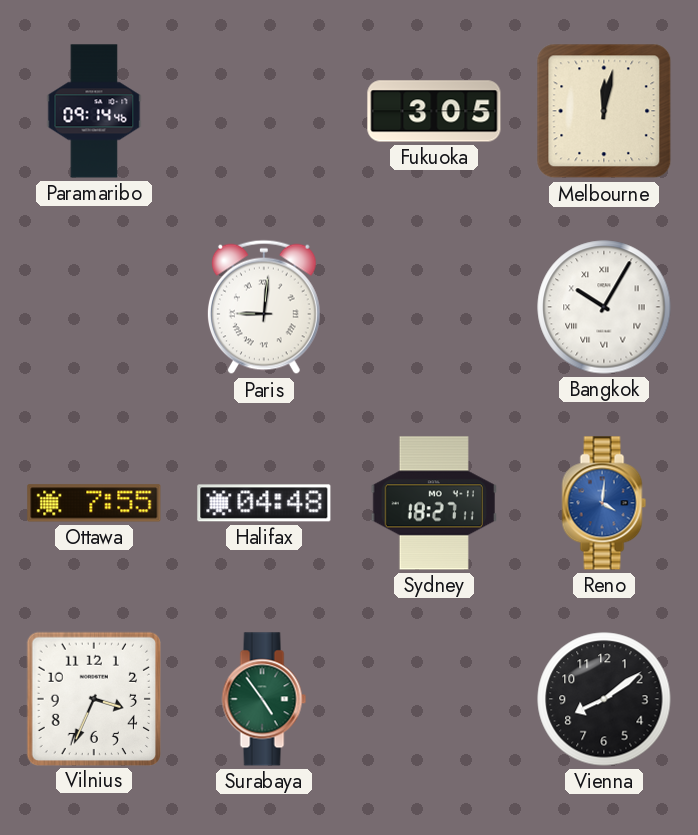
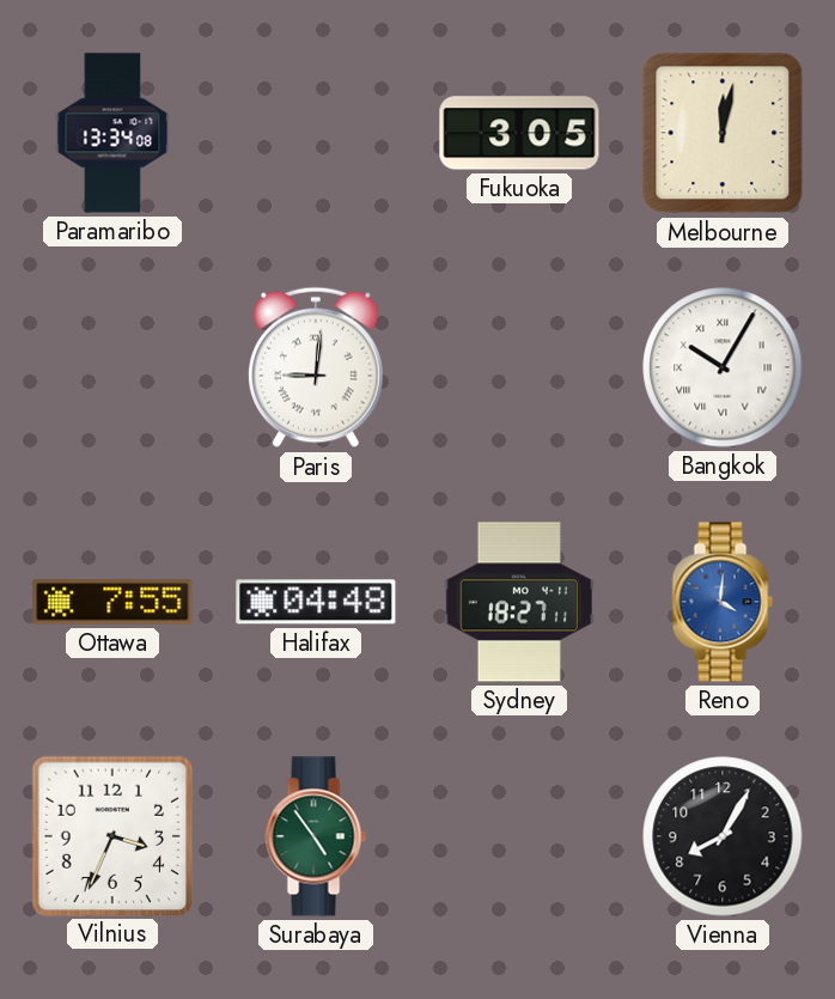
Paramaribo: 09:14 -> 13:34 (112, 133)
Vienna: 8:09 -> 8:05 (723, 836)
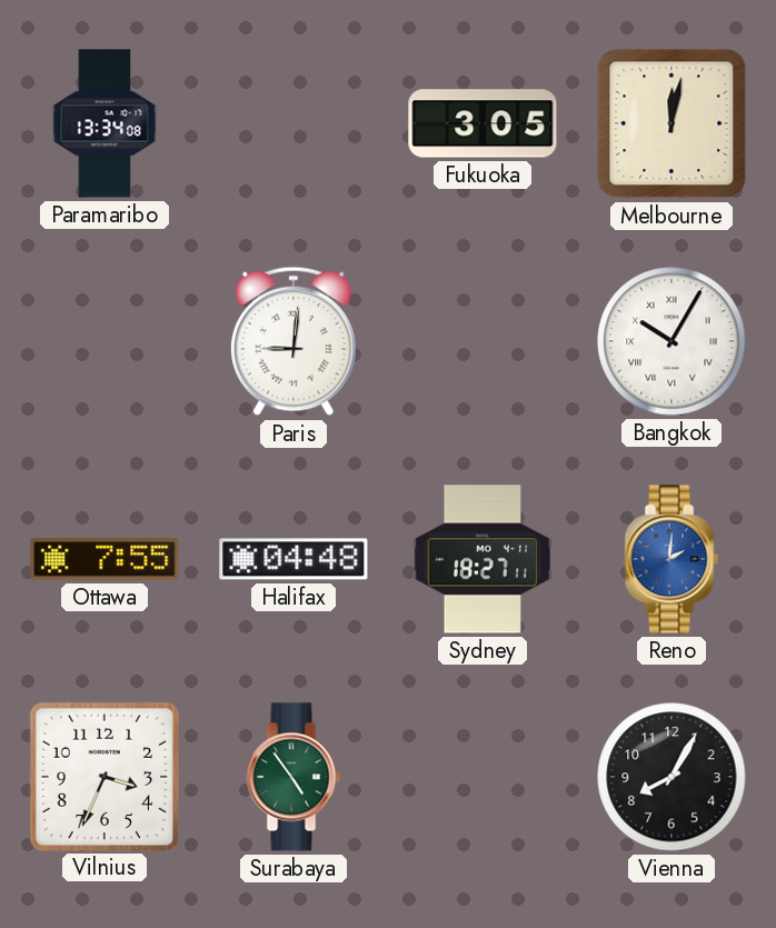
Reno: 4:01 -> 2:01 (671, 559)
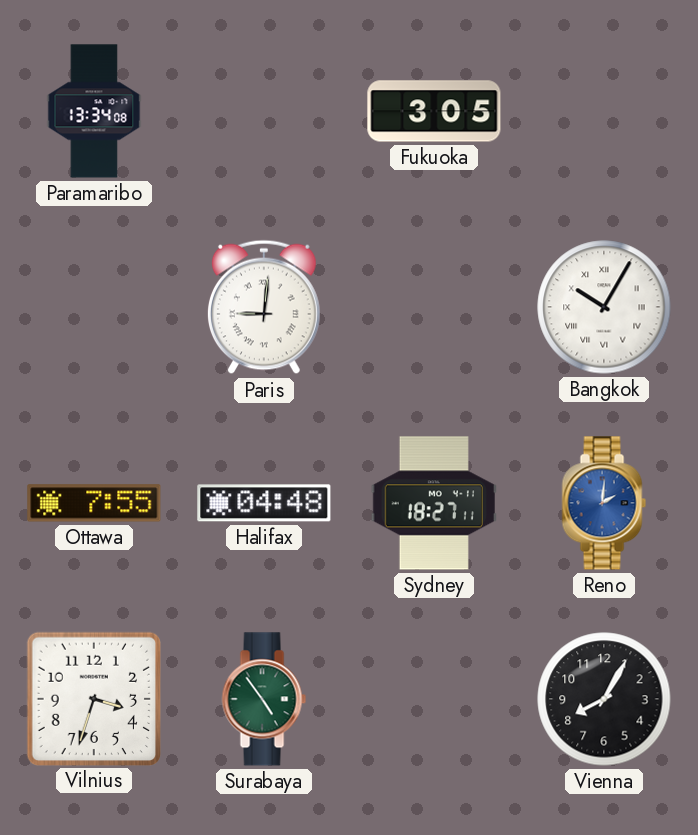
Melbourne: 12:02 -> none (671, 123)
Vilnius: 3:34 -> 3:33 (93, 698)
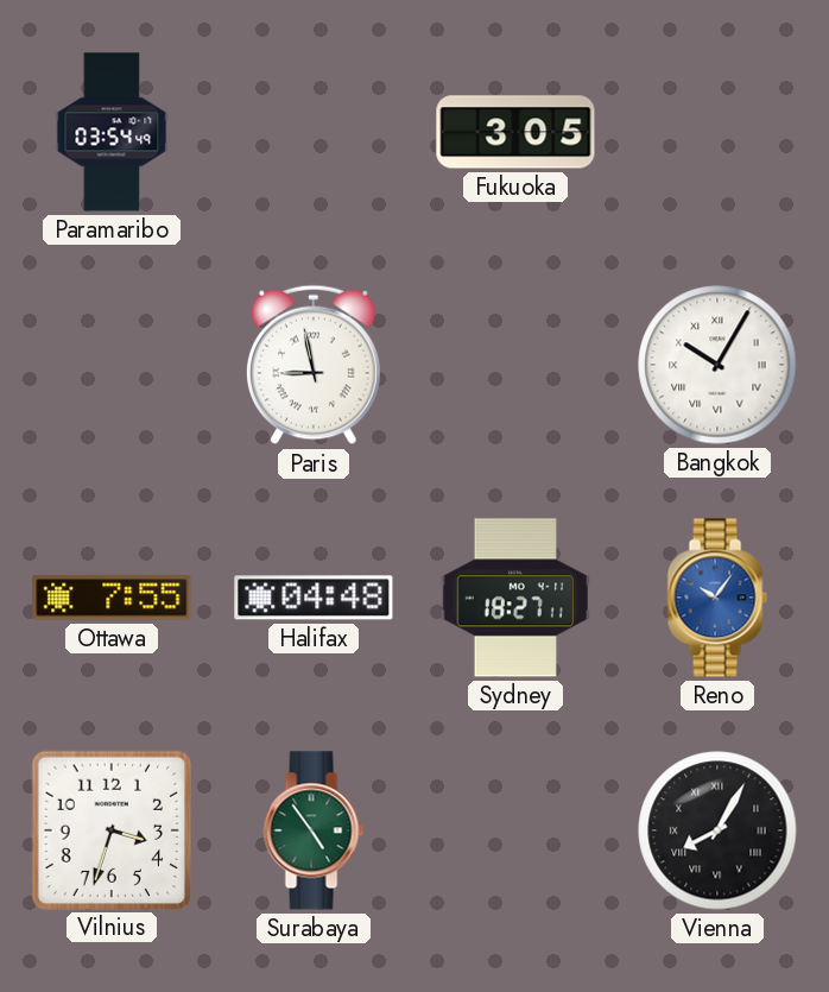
Paramaribo: 13:34 -> 03:54 (112, 132)
Paris: 9:01 -> 8:58 (314, 365)
Reno: 2:01 -> 10:06 (717, 598)
Vienna numerals: Arabic -> Roman (717, 830)
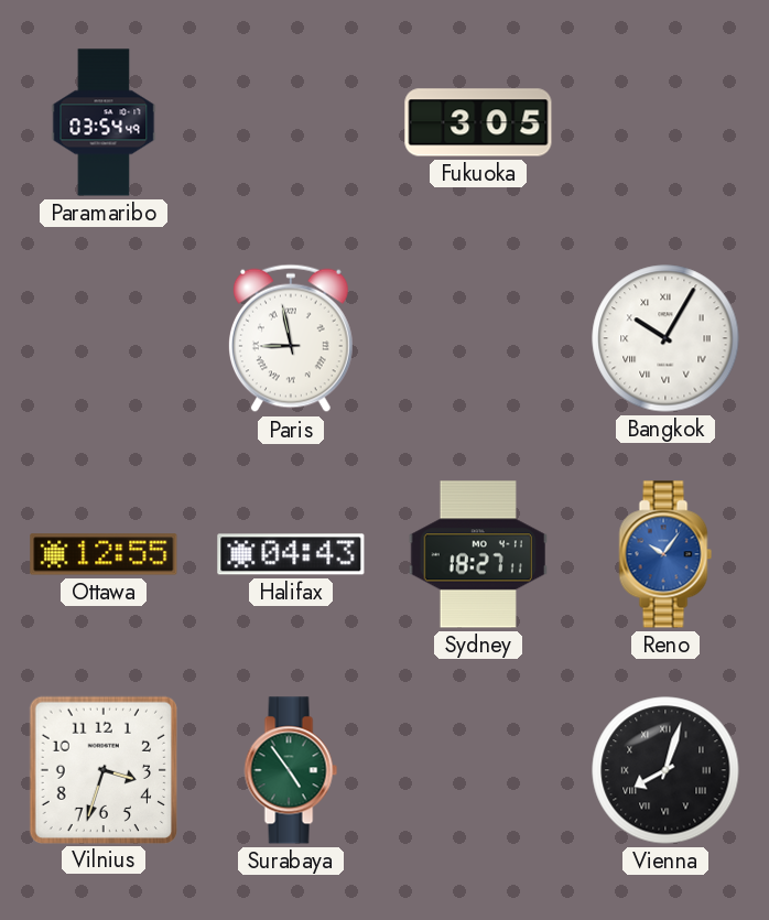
Ottawa: 7:55 -> 12:55 (104, 554)
Halifax: 04:48 -> 04:43 (291, 554)
Vienna: 8:05 -> 8:03 (665, 770)
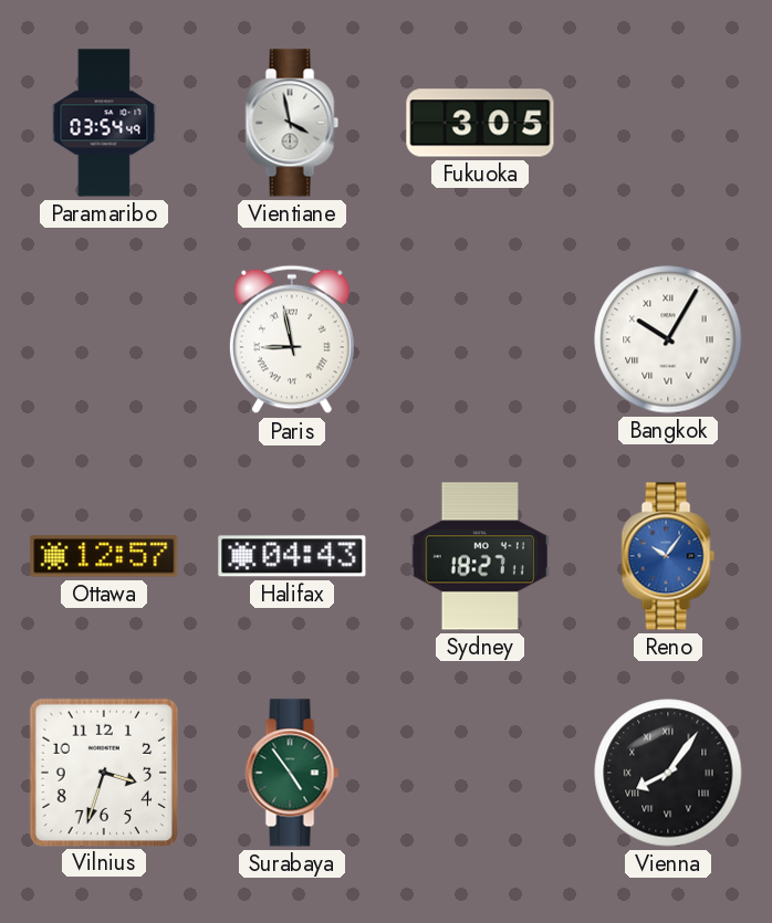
Vientiane: none -> 3:58 (292, 123)
Ottawa: 12:55 -> 12:57 (104, 556)
Vienna: 8:03 -> 8:06 (668, 773)
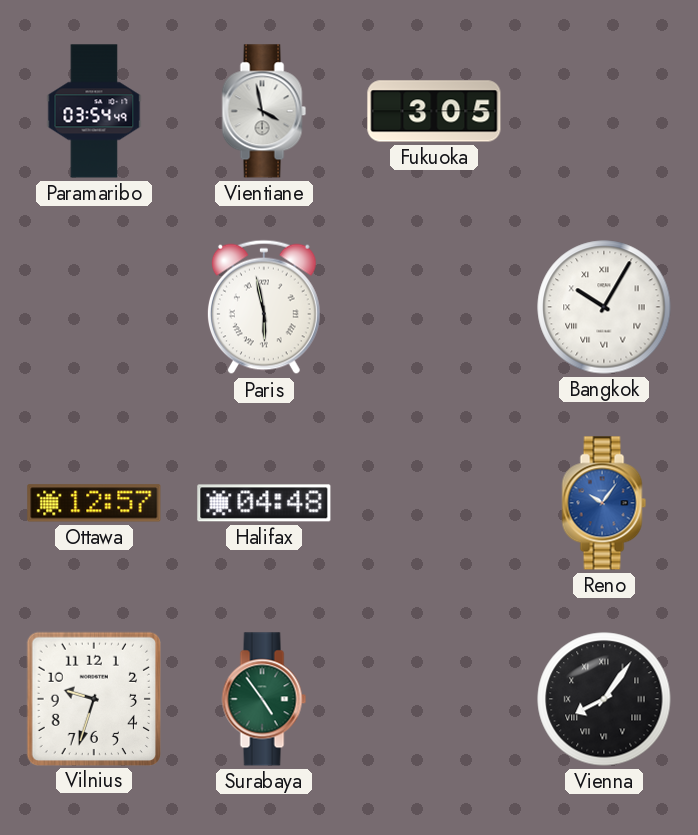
Paris: 8:58 -> 5:58 (264, 307)
Halifax: 04:43 -> 04:48 (264, 503)
Sydney: 18:27 -> none (480, 556)
Vilnius: 3:33 -> 9:33 (93, 698)
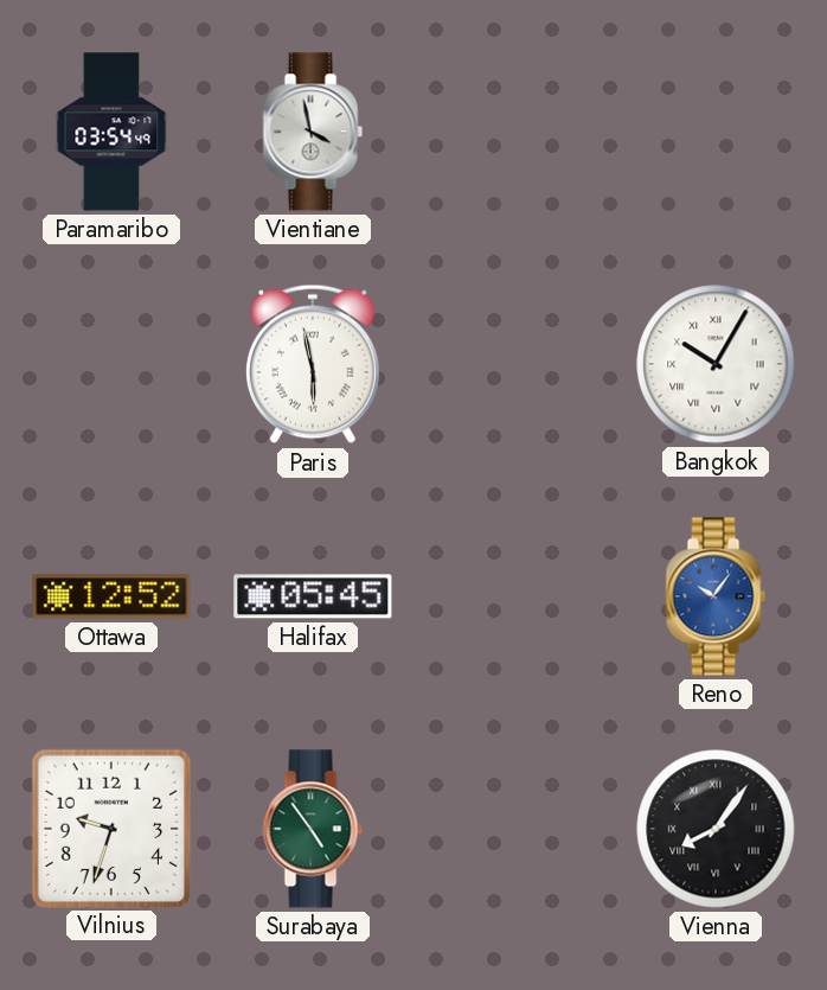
Fukuoka: 3:05 -> none (434, 111)
Ottawa: 12:57 -> 12:52 (111, 596)
Halifax: 04:48 -> 05:45 (313, 596)
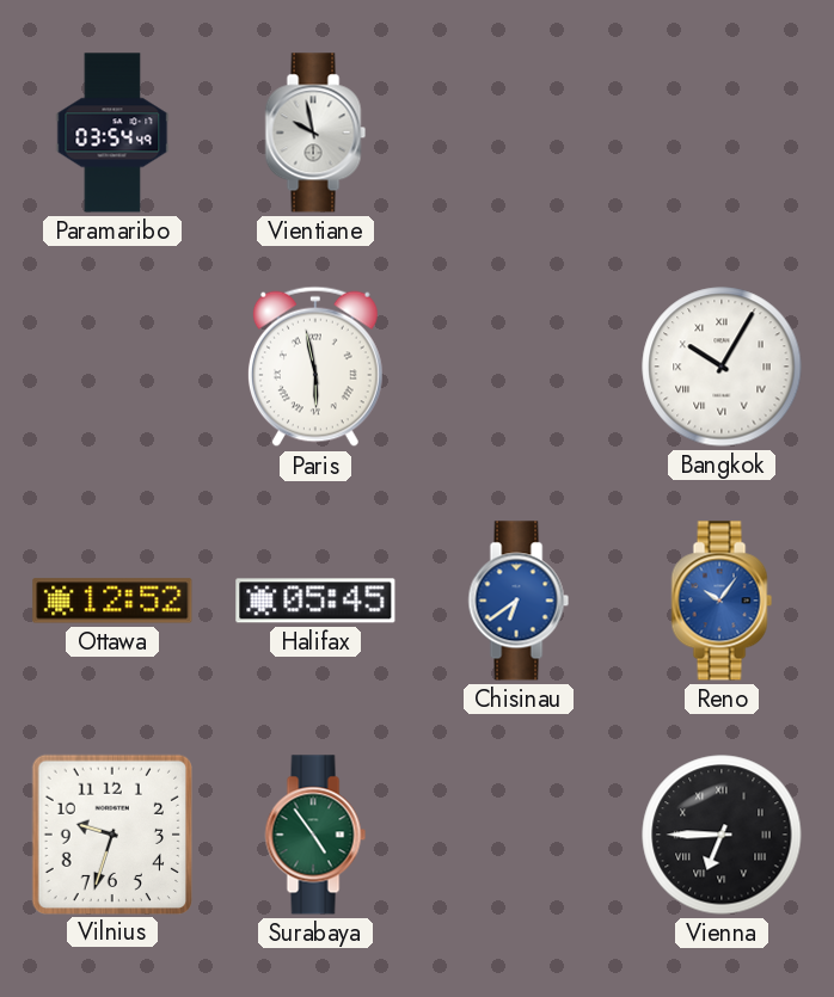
Vientiane: 3:58 -> 9:58 (315, 133)
Chisinau: none -> 6:39 (519, 601)
Vienna: 8:06 -> 6:45 (722, 835)
